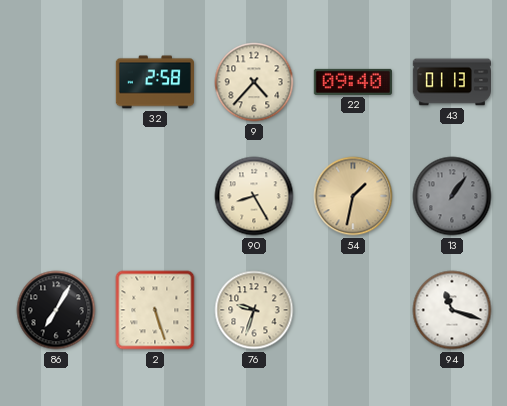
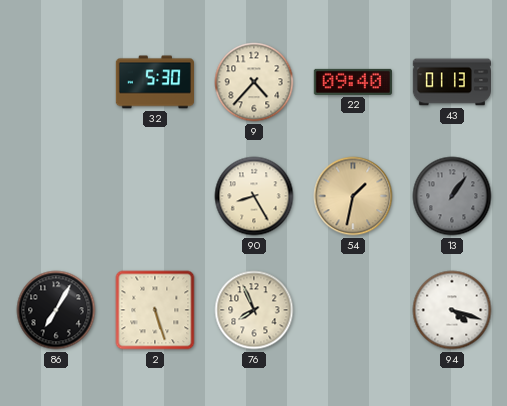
32: 2:58 -> 5:30 (154, 82)
76: 9:33 -> 7:56 (254, 310)
94: 11:18 -> 4:18 (452, 310)
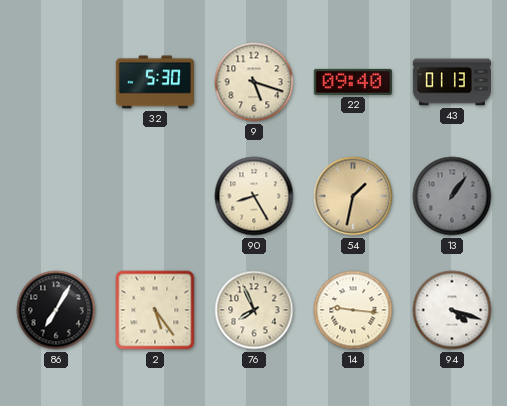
9: 4:37 -> 5:18 (254, 82)
2: 5:27 -> 5:24 (155, 310)
14: none -> 9:16 (353, 310)
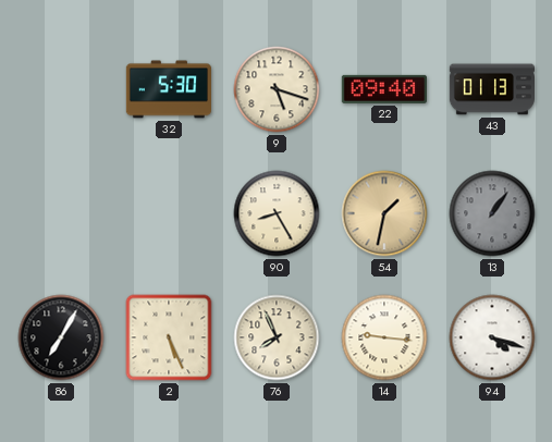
2: 5:24 -> 5:26 (169, 337)
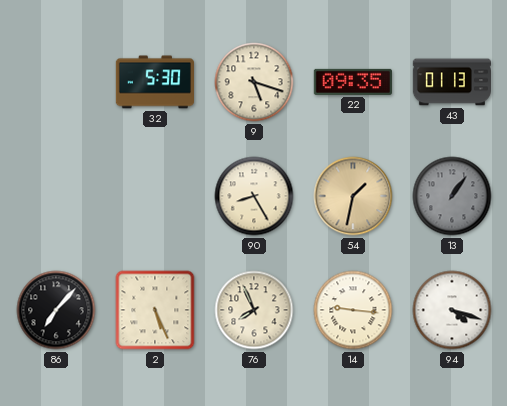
22: 09:40 -> 09:35 (353, 82)
86: 7:05 -> 7:07 (56, 310)
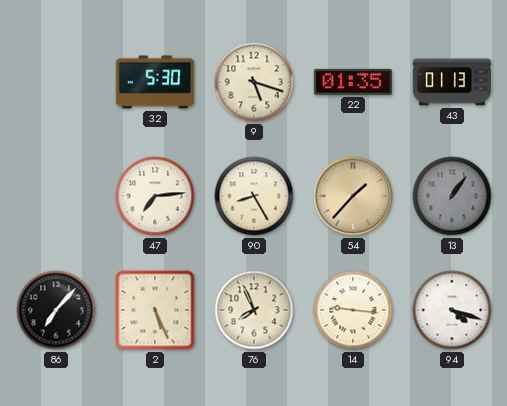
22: 09:35 -> 01:35 (353, 82)
47: none -> 7:14 (155, 196)
54: 1:32 -> 1:37 (353, 196)
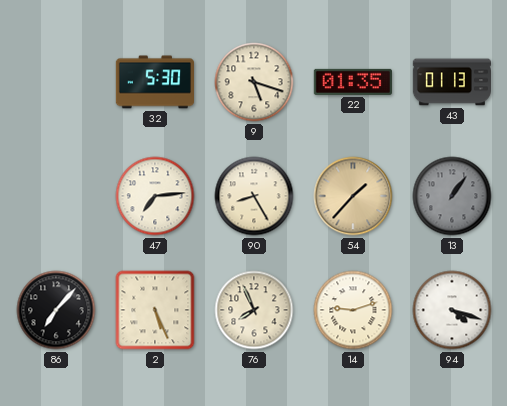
14: 9:16 -> 9:12 (353, 310)
